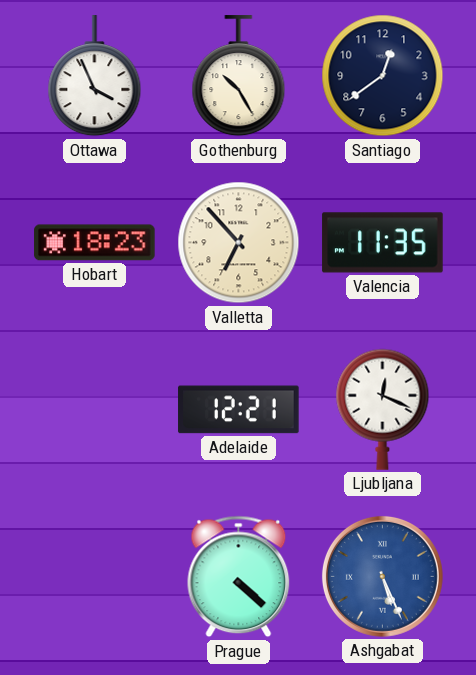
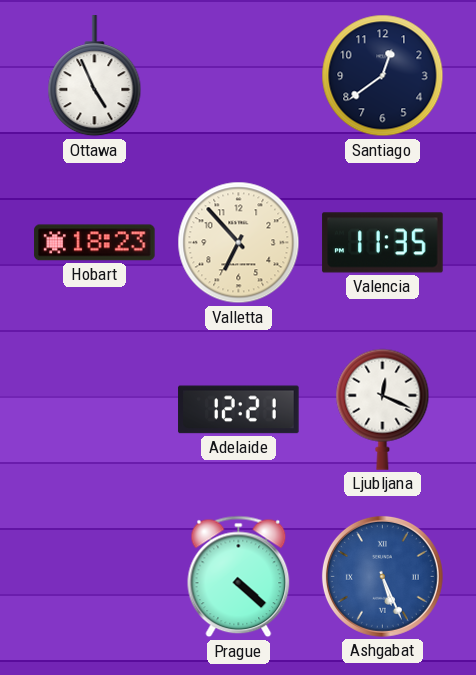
Ottawa: 3:56 -> 4:56 (95, 76)
Gothenburg: 10:25 -> none (239, 76)
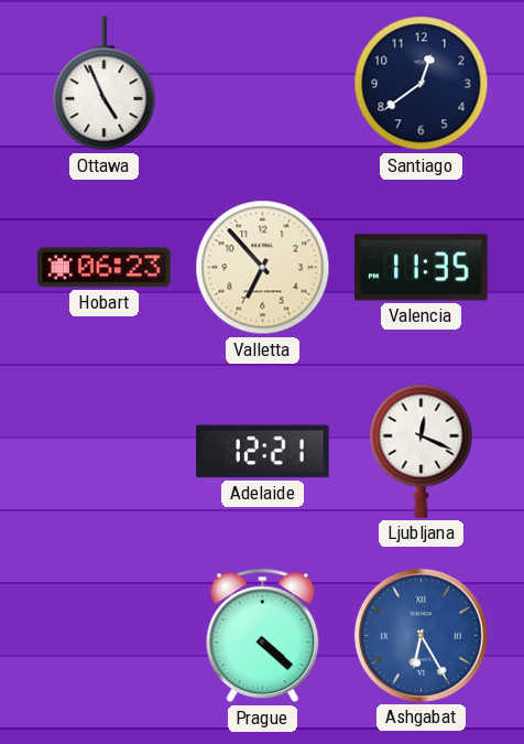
Hobart: 18:23 -> 06:23 (105, 268)
Ashgabat: 5:26 -> 6:25 (421, 635)
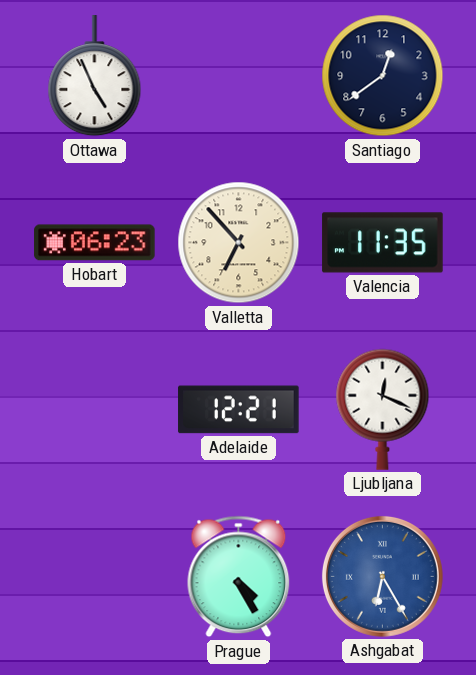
Prague: 4:22 -> 4:25 (239, 577)
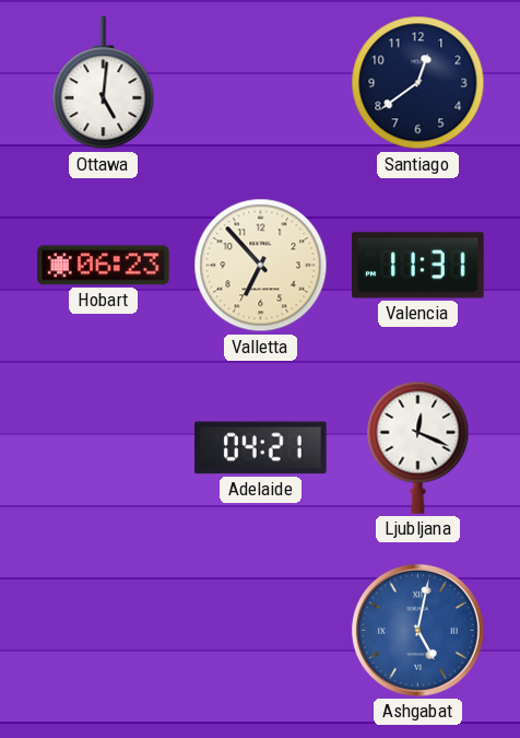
Ottawa: 4:56 -> 5:01 (104, 83)
Valencia: 11:35 -> 11:31 (418, 266)
Adelaide: 12:21 -> 04:21 (261, 448)
Prague: 4:25 -> none (239, 577)
Ashgabat: 6:25 -> 5:02 (417, 630)
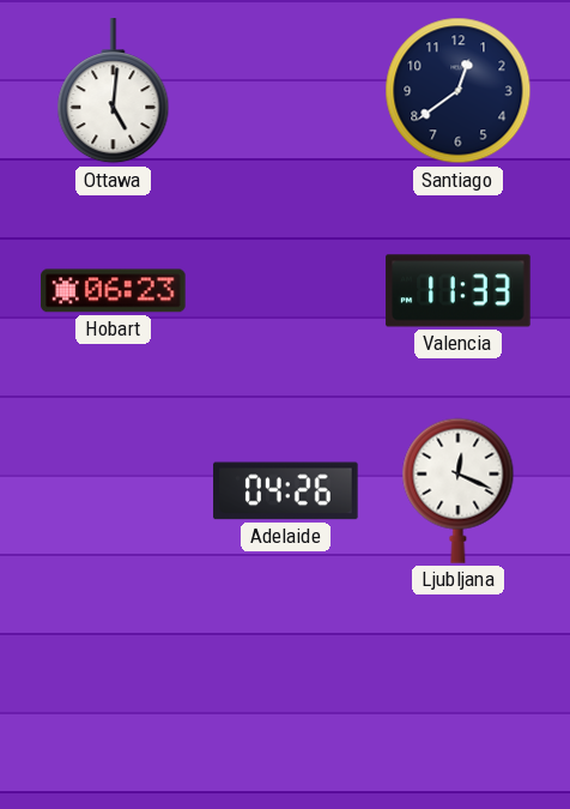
Valletta: 6:53 -> none (261, 266)
Valencia: 11:31 -> 11:33 (459, 291)
Adelaide: 04:21 -> 04:26 (286, 491)
Ashgabat: 5:02 -> none (417, 630)
